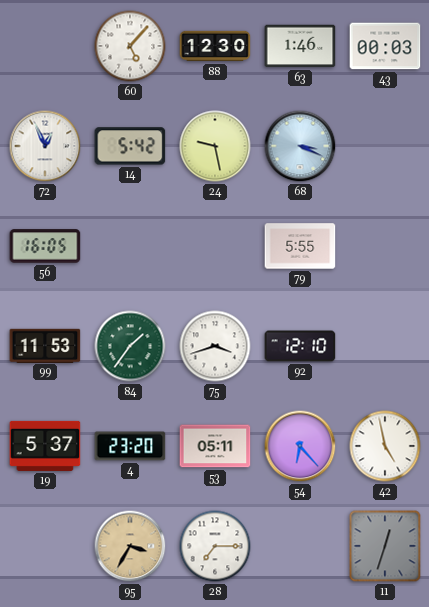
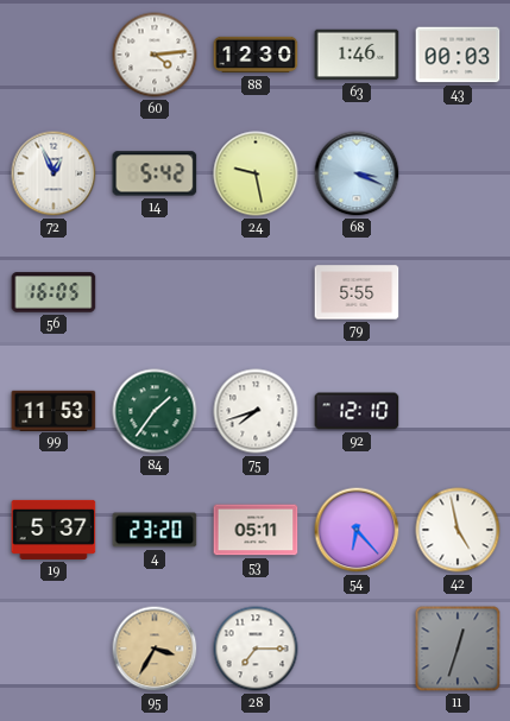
60: 5:07 -> 4:14 (155, 55)
75: 3:42 -> 7:42 (256, 411)
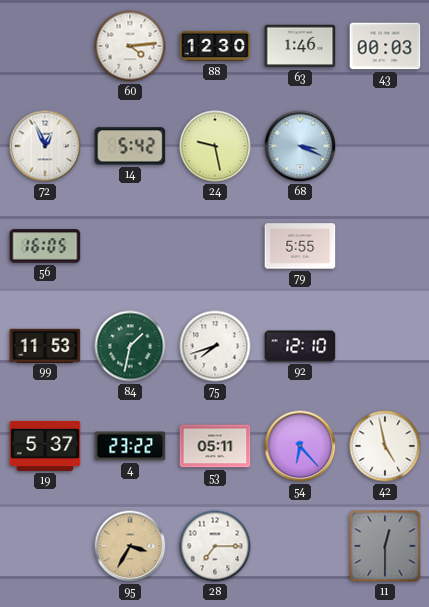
84: 1:36 -> 1:32 (130, 346)
4: 23:20 -> 23:22 (130, 446)
11: 12:33 -> 12:30 (385, 546)
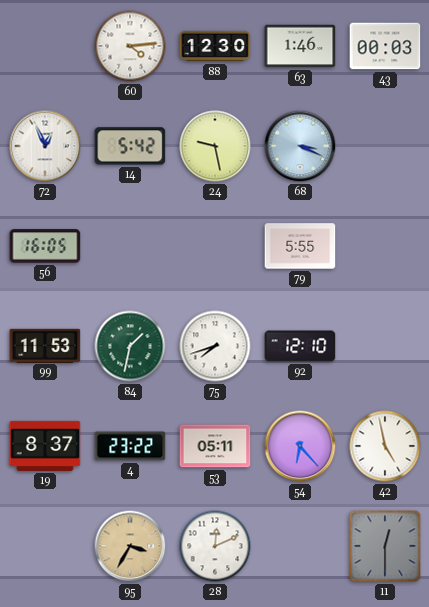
19: 5:37 -> 8:37 (45, 446)
28: 7:15 -> 12:11 (215, 546)
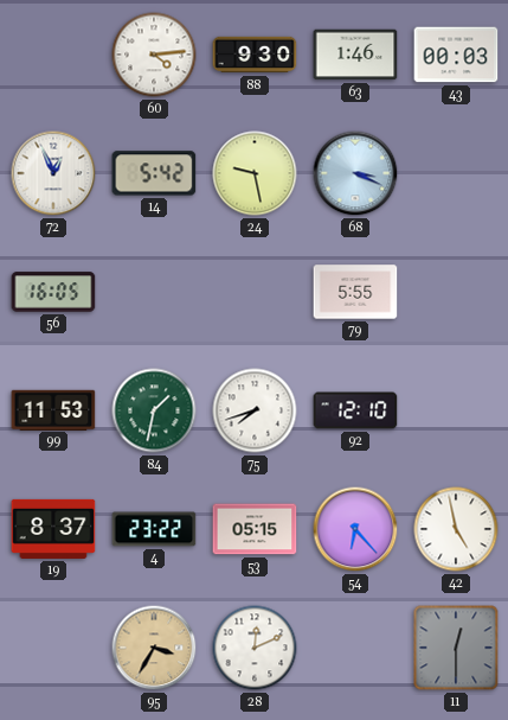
88: 12:30 -> 9:30 (255, 55)
53: 05:11 -> 05:15 (255, 529)
